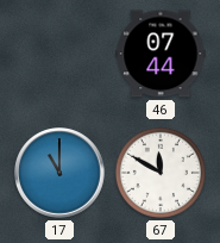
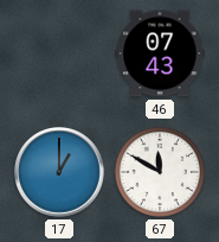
46: 07:44 -> 07:43 (160, 53)
17: 11:00 -> 1:00 (59, 172)
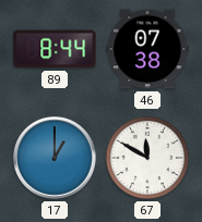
89: none -> 8:44 (55, 49)
46: 07:43 -> 07:38 (147, 49)
